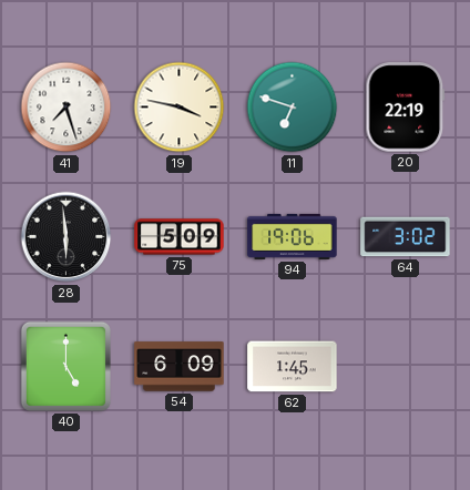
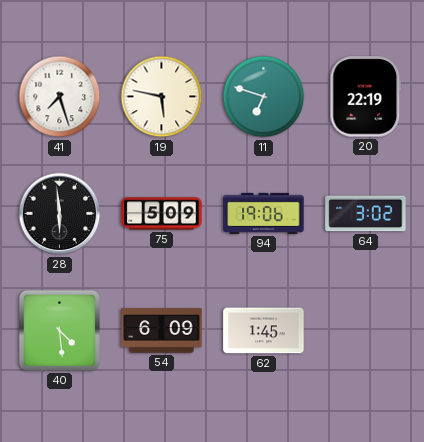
19: 3:47 -> 5:47 (162, 97)
40: 5:00 -> 4:29 (59, 330)
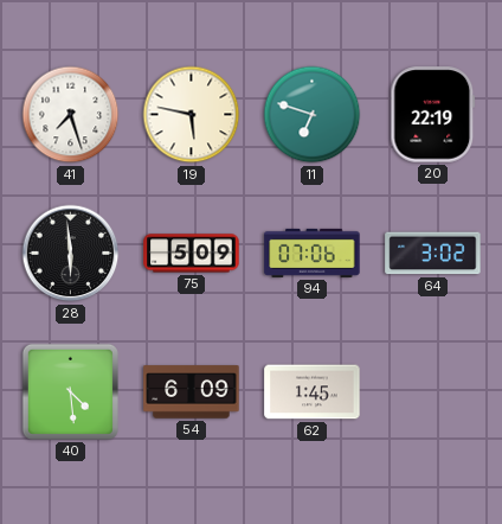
94: 19:06 -> 07:06 (313, 253)
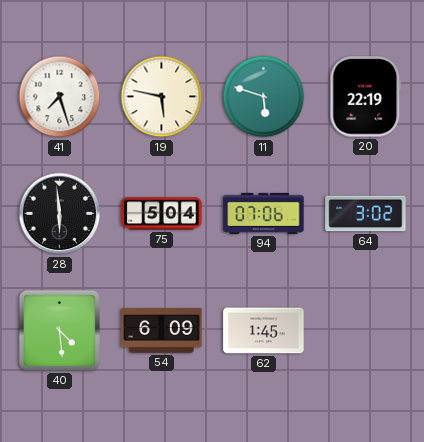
11: 6:48 -> 5:48 (264, 97)
75: 5:09 -> 5:04 (162, 214)
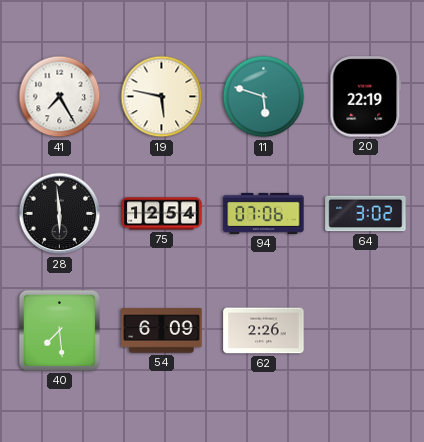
41: 7:27 -> 7:25 (60, 97)
75: 5:04 -> 12:54 (162, 214)
40: 4:29 -> 7:29 (59, 330)
62: 1:45 -> 2:26 (264, 331)
